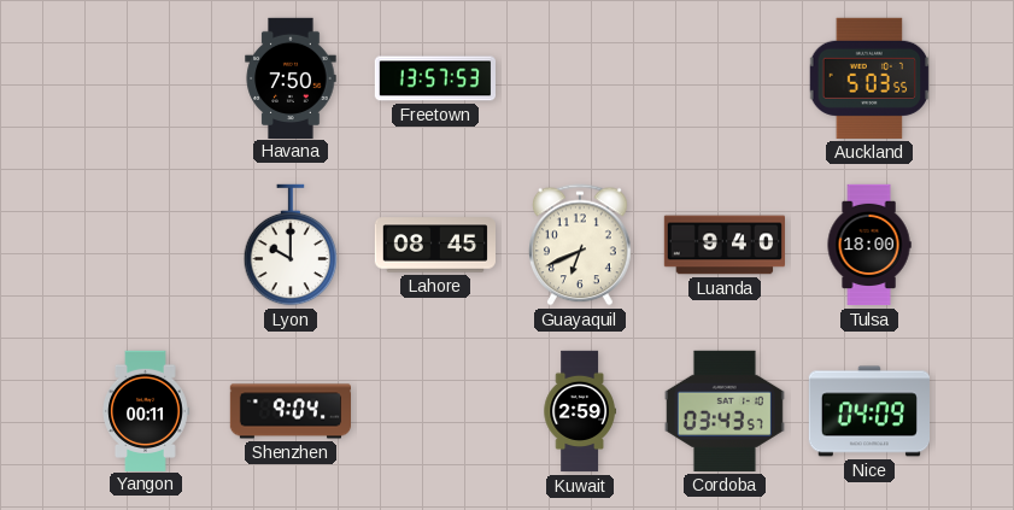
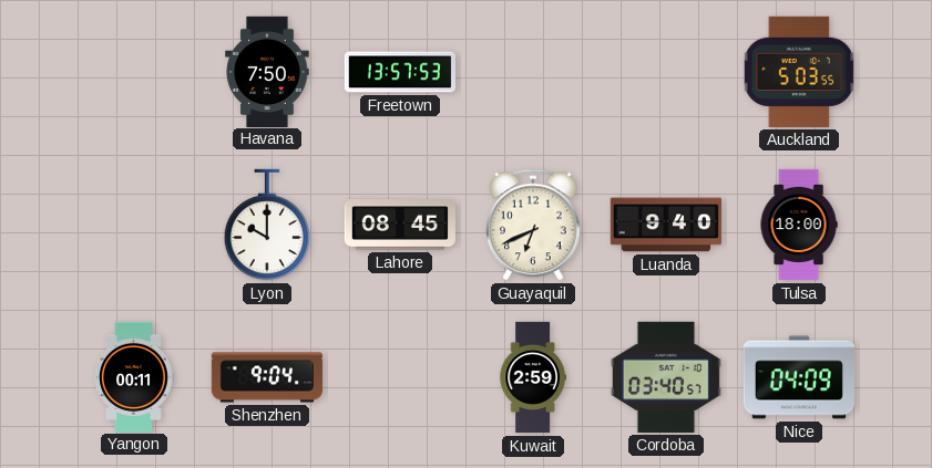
Cordoba: 03:43 -> 03:40 (666, 377)
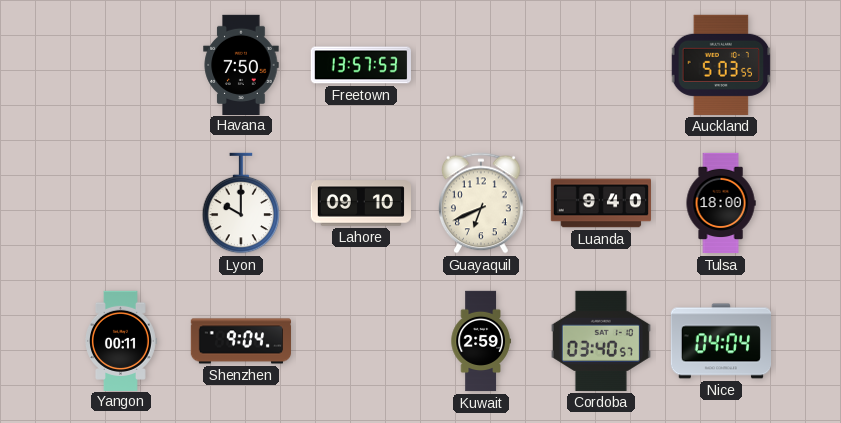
Lahore: 08:45 -> 09:10 (360, 203)
Nice: 04:09 -> 04:04 (720, 341)
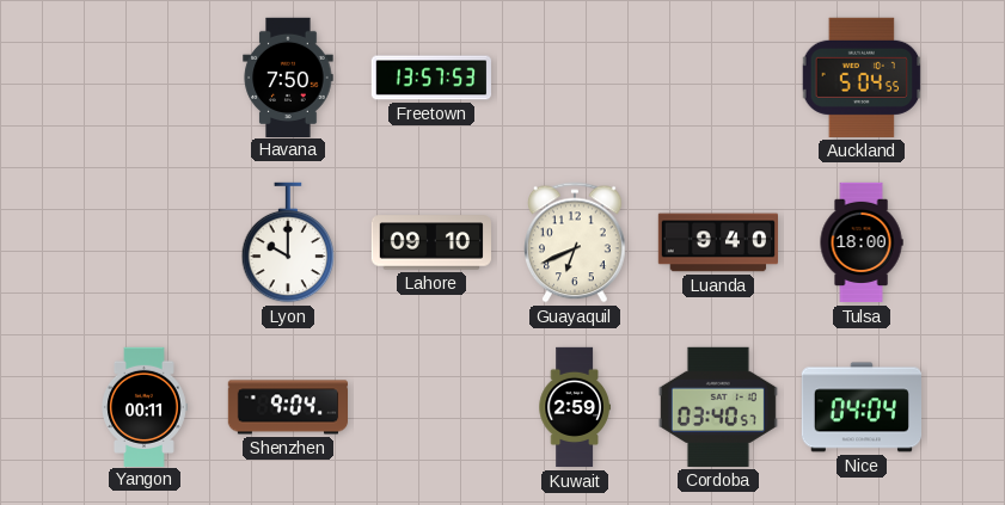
Auckland: 5:03 -> 5:04 (862, 78)
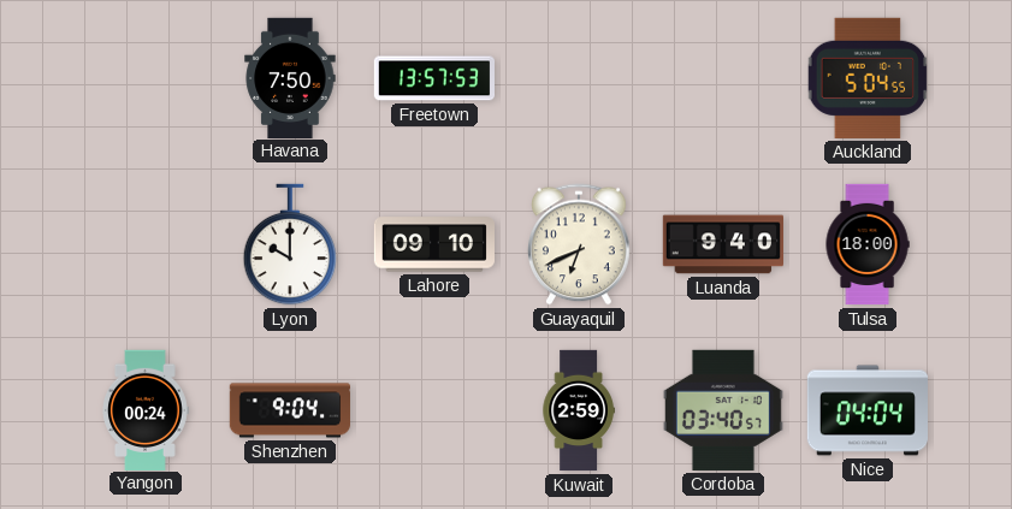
Yangon: 00:11 -> 00:24 (146, 409)
